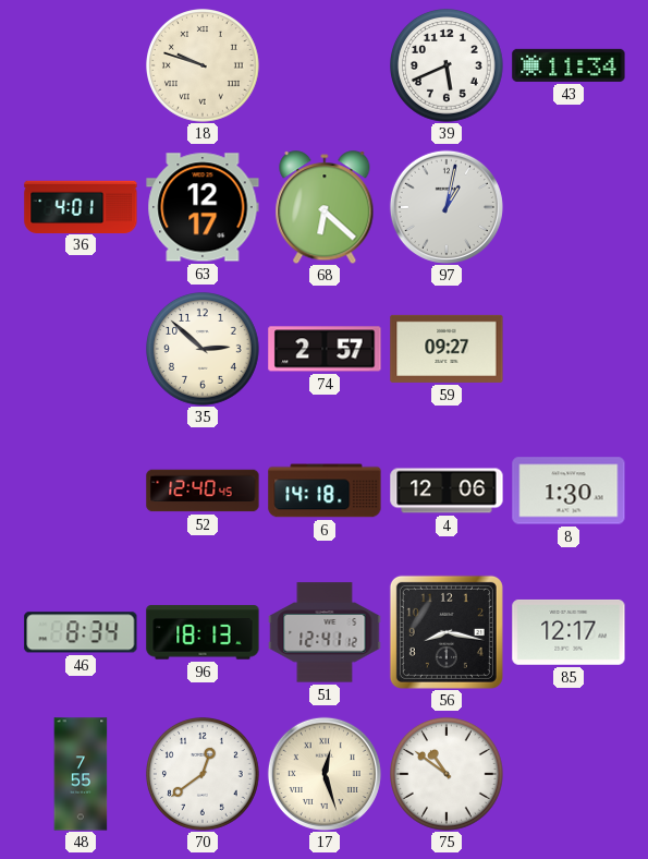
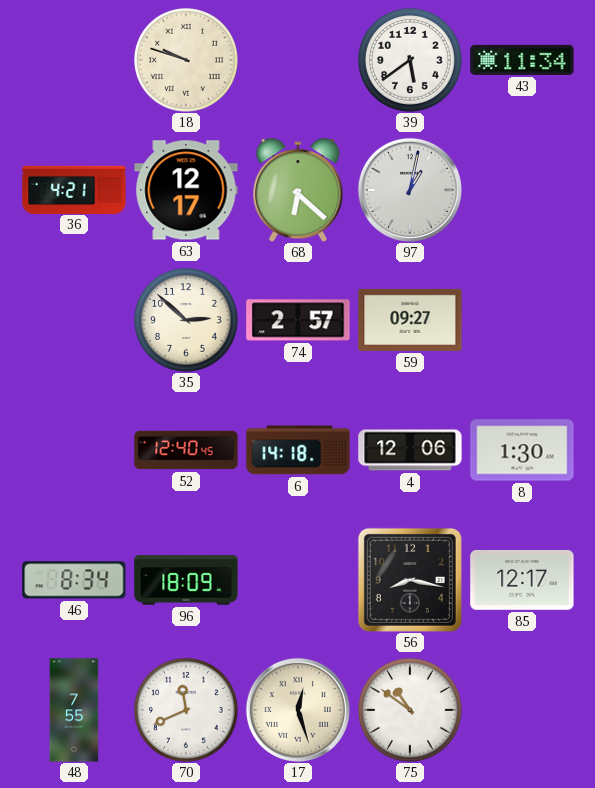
39: 5:41 -> 5:39 (411, 61)
36: 4:01 -> 4:21 (74, 189)
96: 18:13 -> 18:09 (186, 580)
51: 12:41 -> none (325, 632)
70: 12:39 -> 11:41 (187, 711)
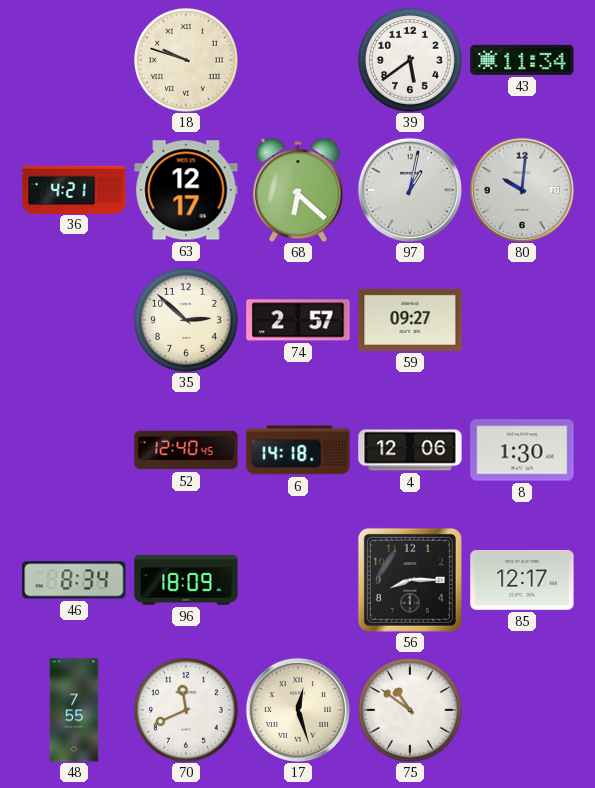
80: none -> 10:01 (522, 190)
56: 8:17 -> 8:15 (410, 580)
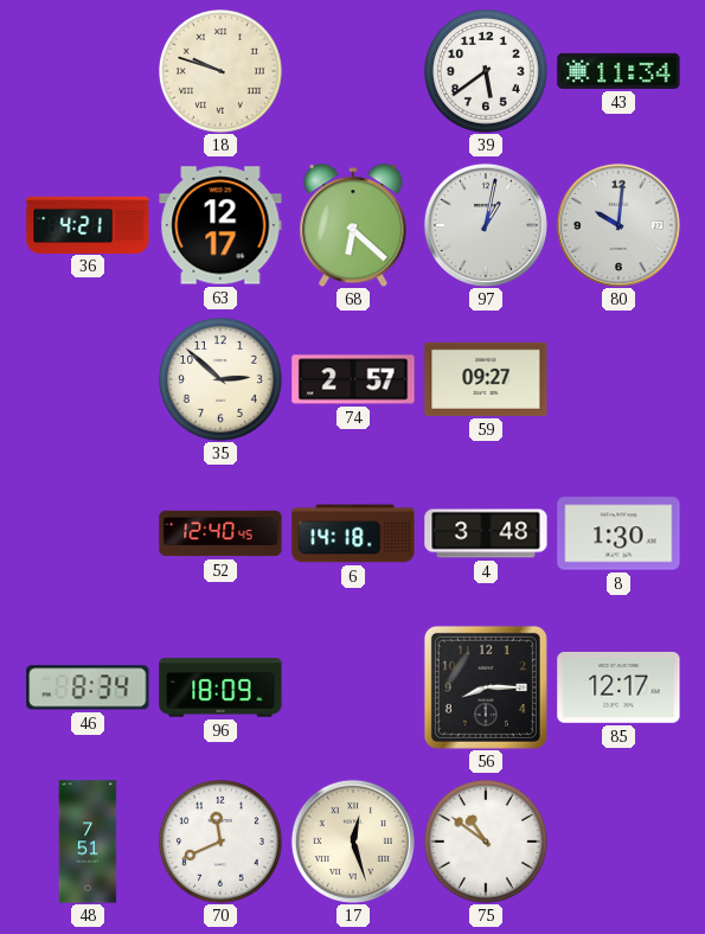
4: 12:06 -> 3:48 (486, 533)
48: 7:55 -> 7:51 (88, 842)
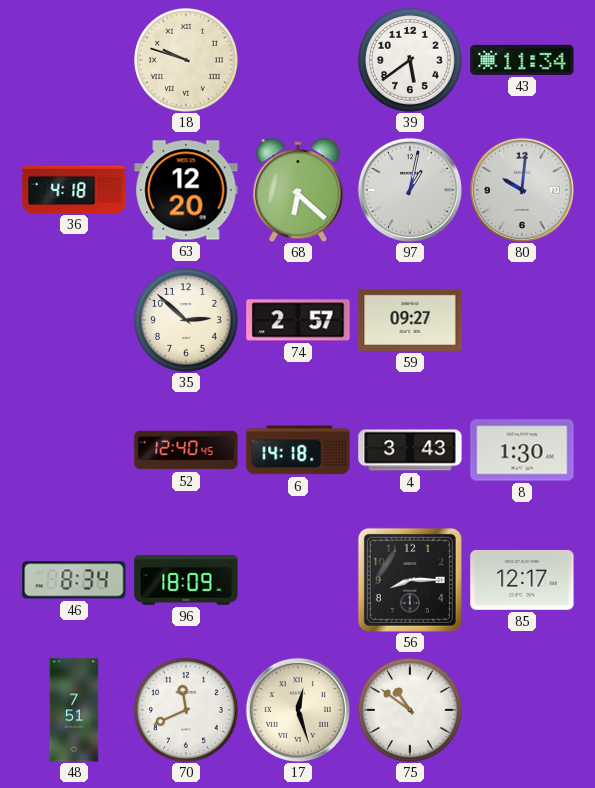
36: 4:21 -> 4:18 (74, 189)
63: 12:17 -> 12:20 (186, 190)
4: 3:48 -> 3:43 (410, 450)
